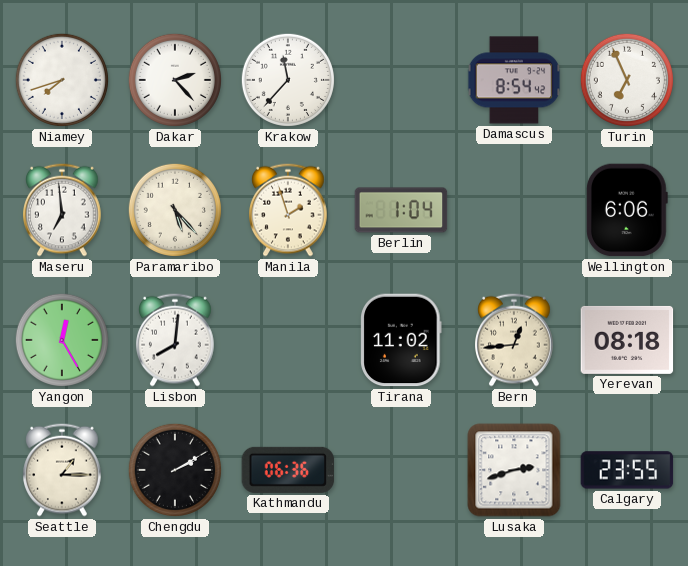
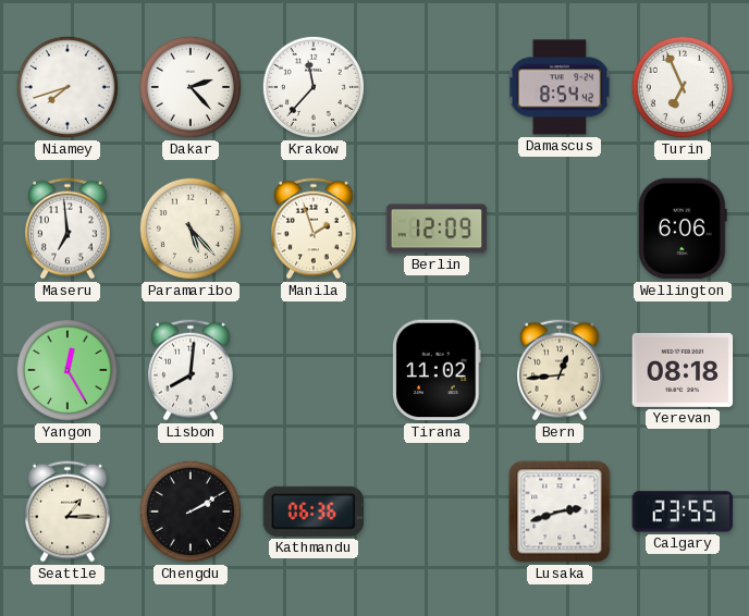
Berlin: 1:04 -> 12:09 (437, 229)
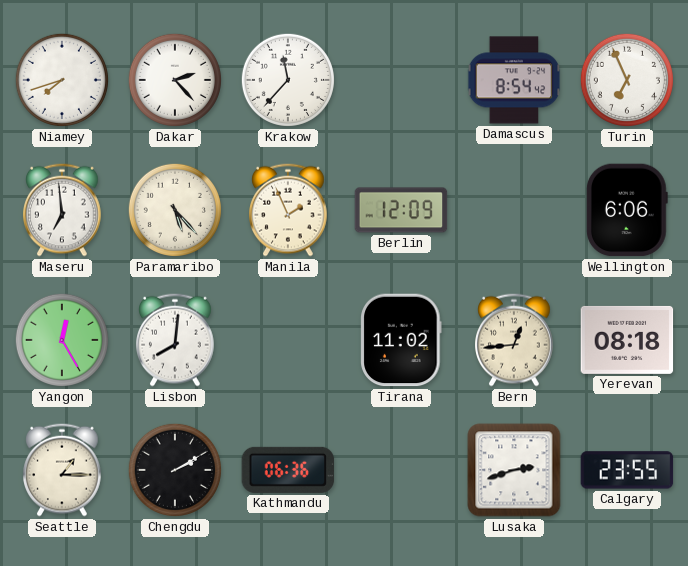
Manila: 1:57 -> 1:56 (289, 210)
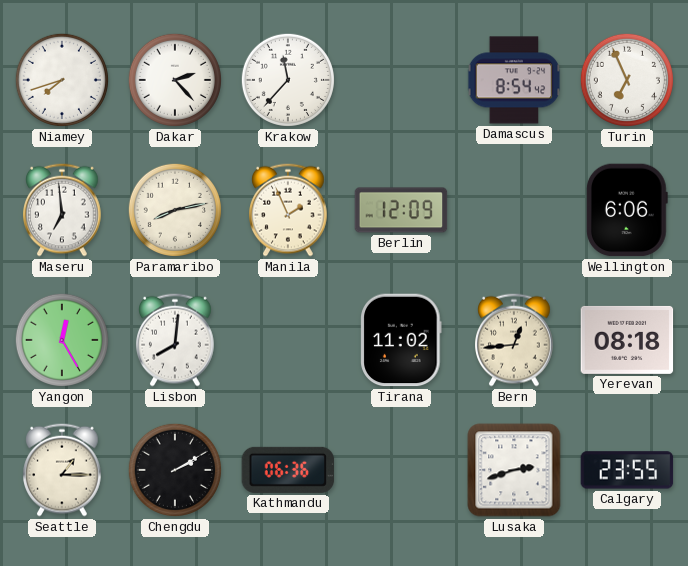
Paramaribo: 5:23 -> 8:13 (175, 210)
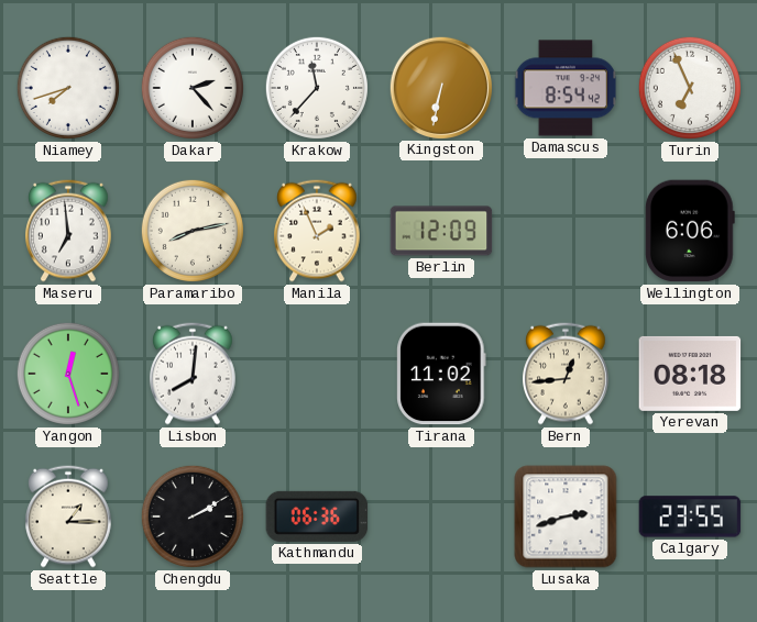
Kingston: none -> 6:32 (440, 87)
Yangon: 12:25 -> 12:27 (68, 374)
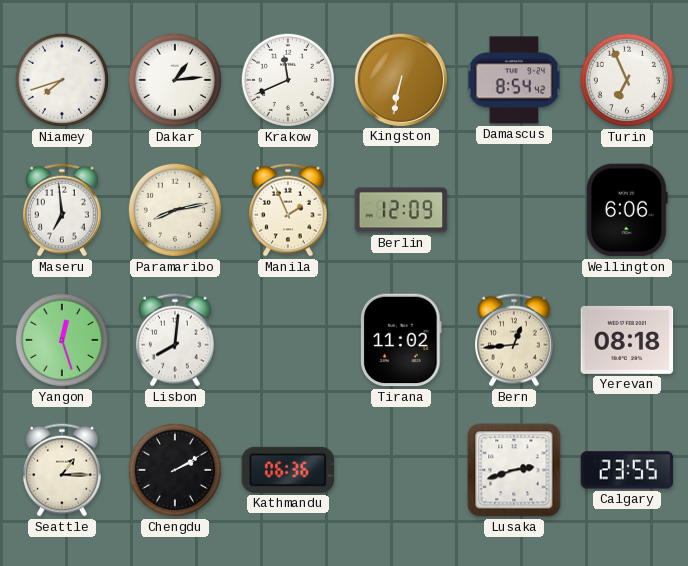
Dakar: 2:23 -> 1:14 (175, 80)
Krakow: 11:37 -> 11:41 (288, 80)
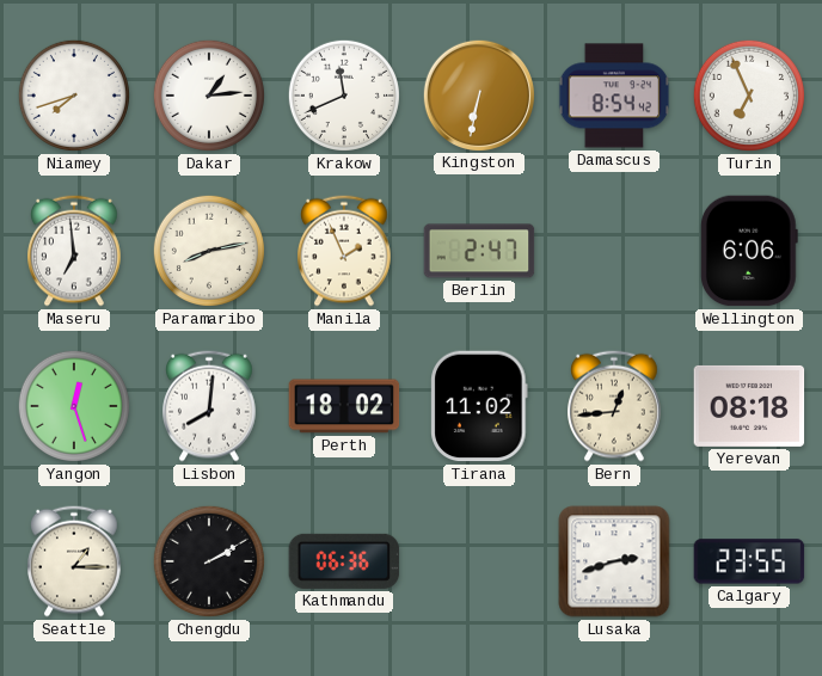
Berlin: 12:09 -> 2:47 (479, 251)
Perth: none -> 18:02 (344, 406)
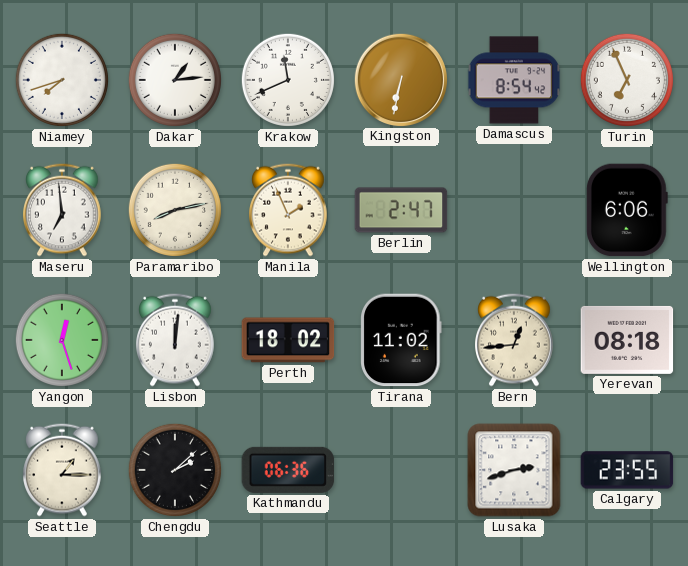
Lisbon: 8:01 -> 12:01 (176, 340)
Chengdu: 2:10 -> 2:08 (175, 470)
